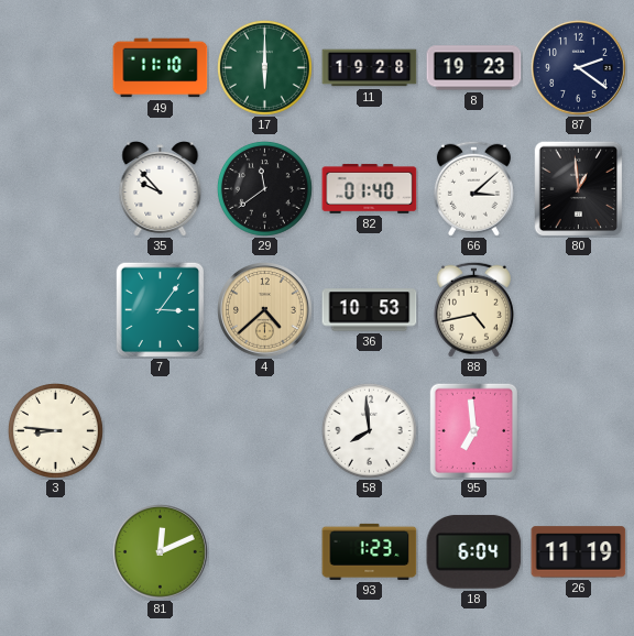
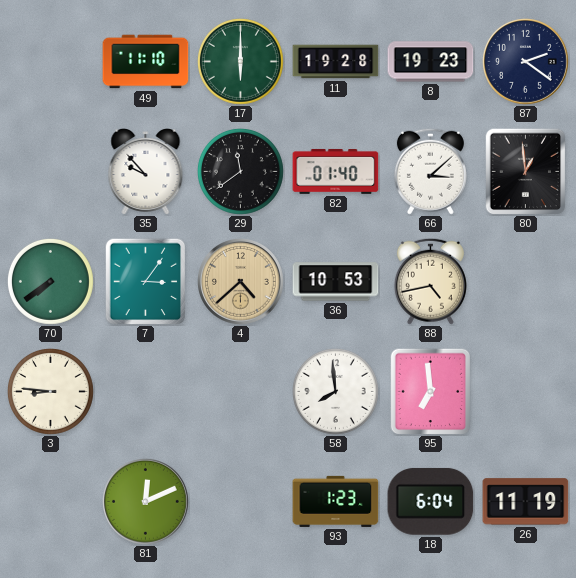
70: none -> 7:39 (50, 281)
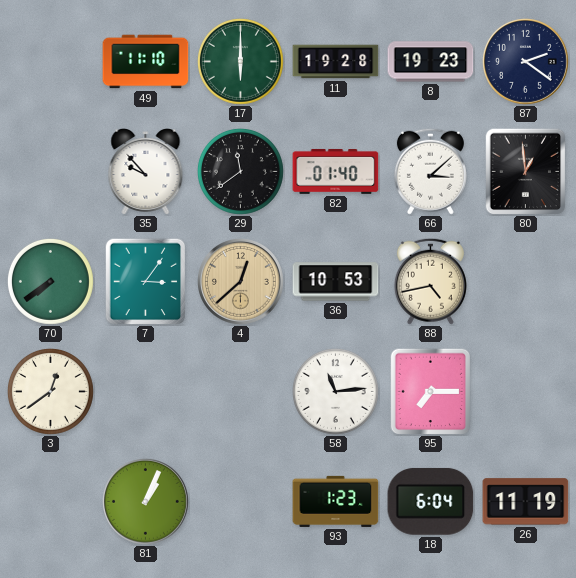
4: 4:38 -> 12:38 (241, 282)
3: 8:46 -> 12:39 (50, 391)
58: 7:59 -> 11:14 (335, 391)
95: 6:59 -> 7:15 (431, 391)
81: 12:11 -> 1:04 (146, 502)
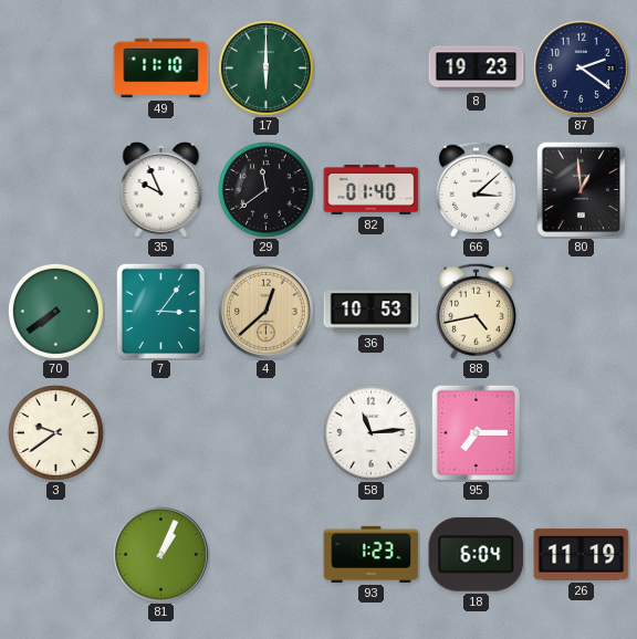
11: 19:28 -> none (336, 62)
35: 9:53 -> 9:56 (161, 190)
3: 12:39 -> 9:39 (55, 432)
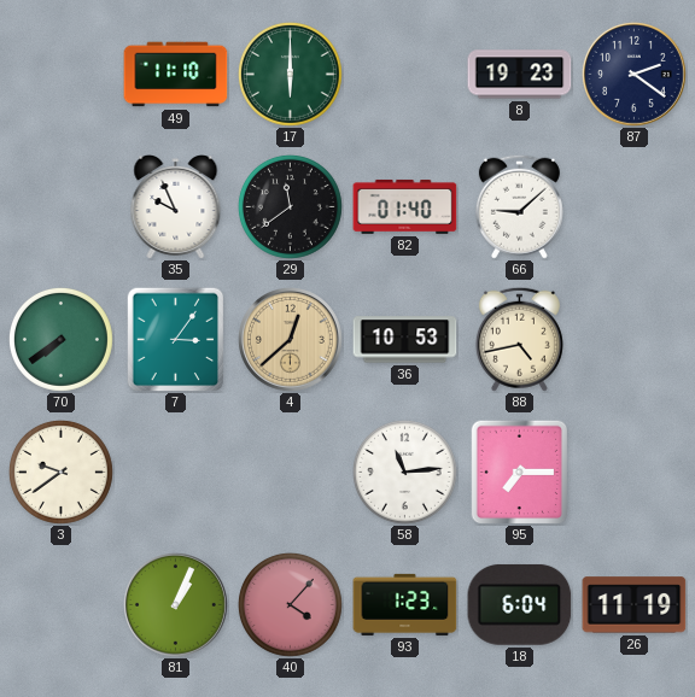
66: 3:08 -> 9:08 (519, 206)
80: 12:59 -> none (582, 189)
40: none -> 4:07 (290, 604)
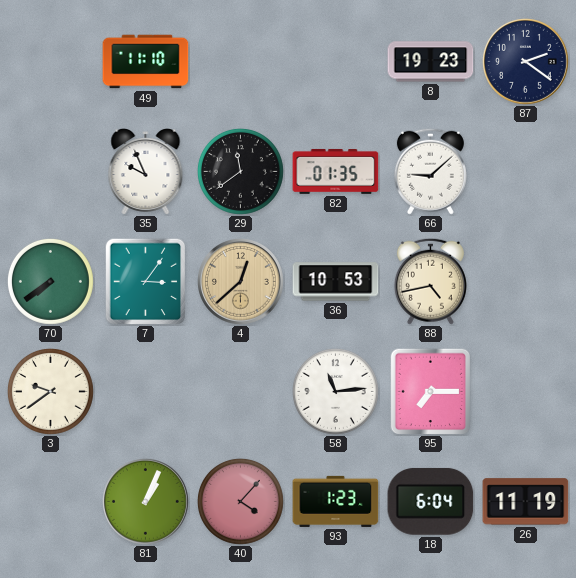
17: 6:00 -> none (290, 74)
82: 01:40 -> 01:35 (336, 171)
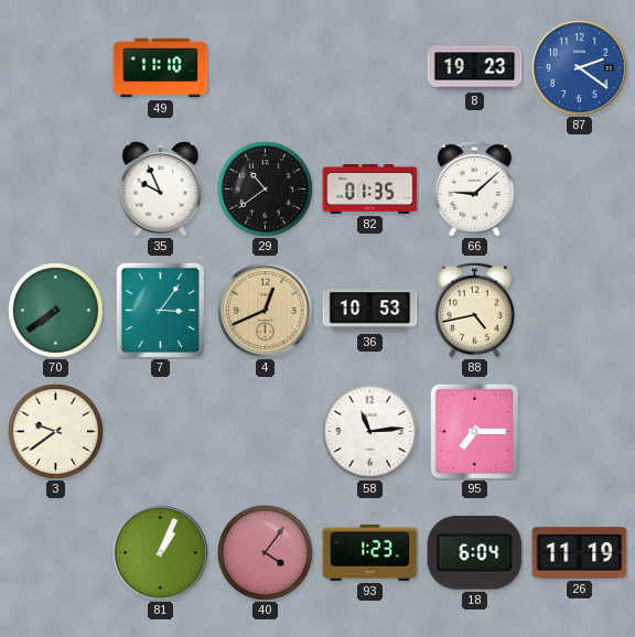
87 dial: navy -> blue (580, 68)
29: 11:39 -> 10:39 (265, 188)
4: 12:38 -> 12:41 (266, 311)
40: 4:07 -> 4:06 (265, 552)
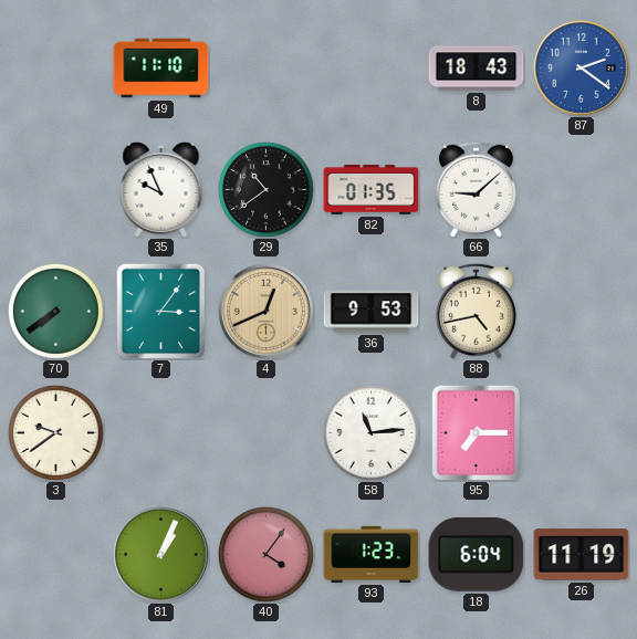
8: 19:23 -> 18:43 (477, 69)
36: 10:53 -> 9:53 (372, 312)
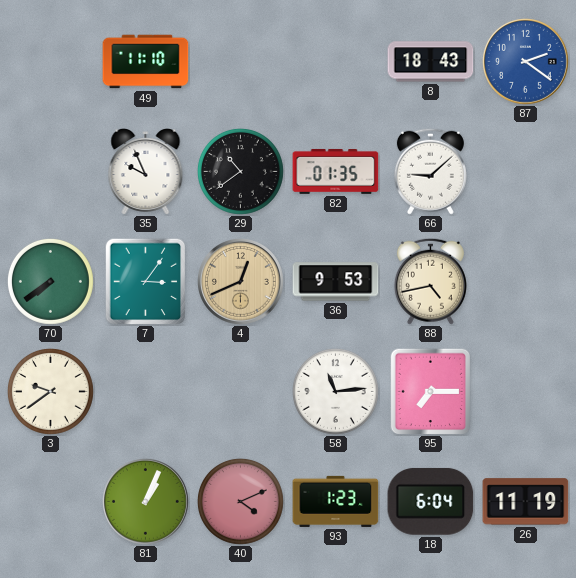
40: 4:06 -> 4:11 (240, 501)
